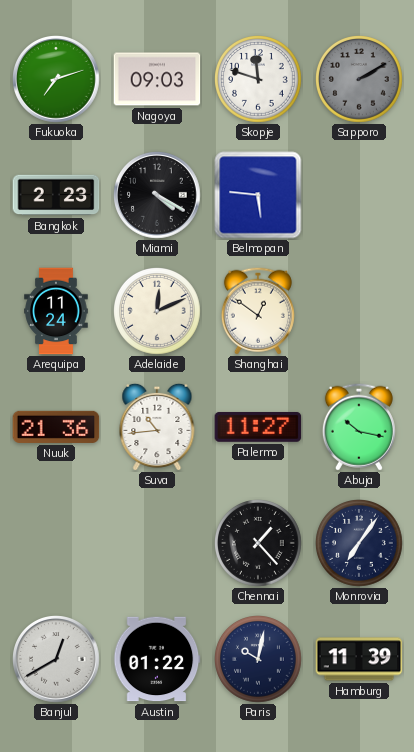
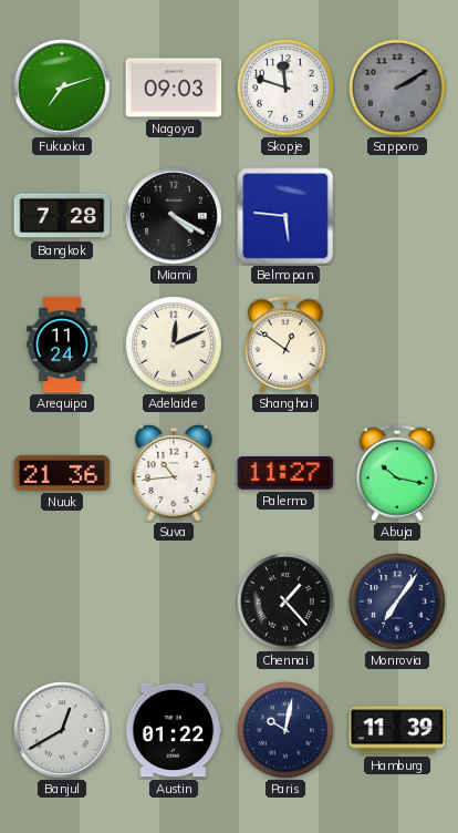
Bangkok: 2:23 -> 7:28 (62, 216)
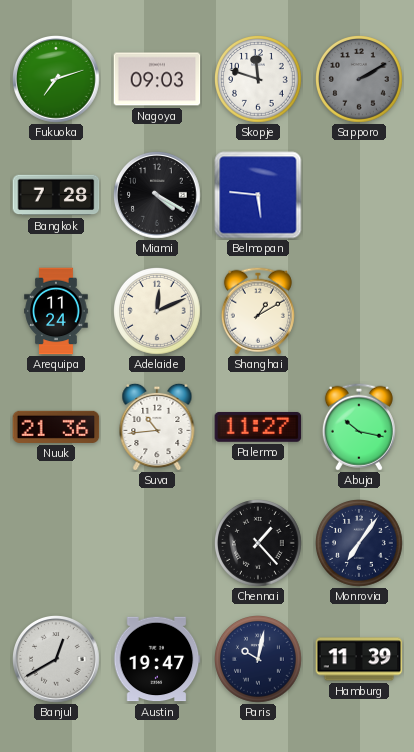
Shanghai: 12:51 -> 1:10 (258, 311)
Austin: 01:22 -> 19:47 (157, 659)
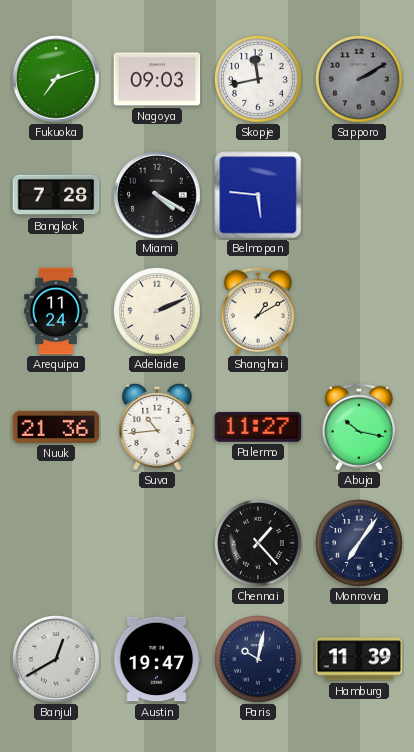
Skopje: 11:48 -> 11:43 (259, 80)
Adelaide: 12:11 -> 2:11 (158, 312)
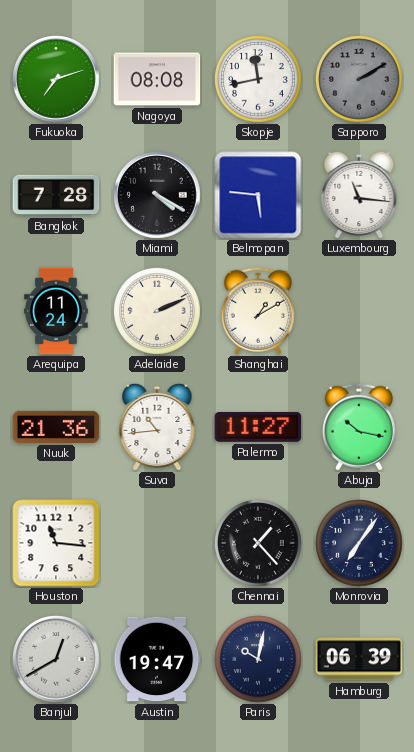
Nagoya: 09:03 -> 08:08 (157, 79)
Luxembourg: none -> 11:16 (359, 195)
Houston: none -> 11:16 (56, 543)
Hamburg: 11:39 -> 06:39 (359, 659)
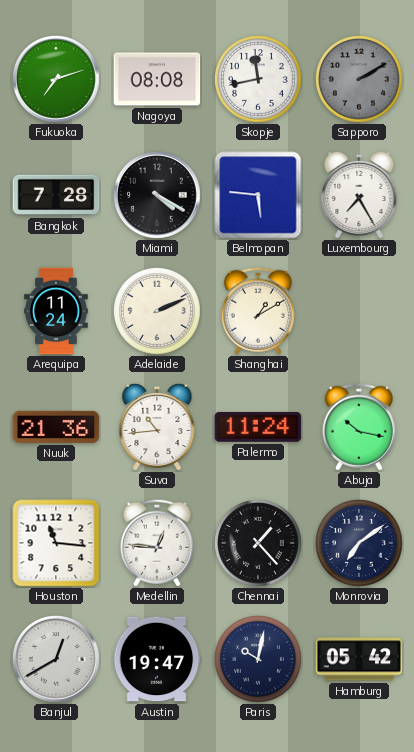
Luxembourg: 11:16 -> 7:25 (359, 195)
Palermo: 11:27 -> 11:24 (258, 427)
Medellin: none -> 12:46 (157, 543)
Monrovia: 7:06 -> 7:09 (360, 544)
Hamburg: 06:39 -> 05:42 (359, 659)
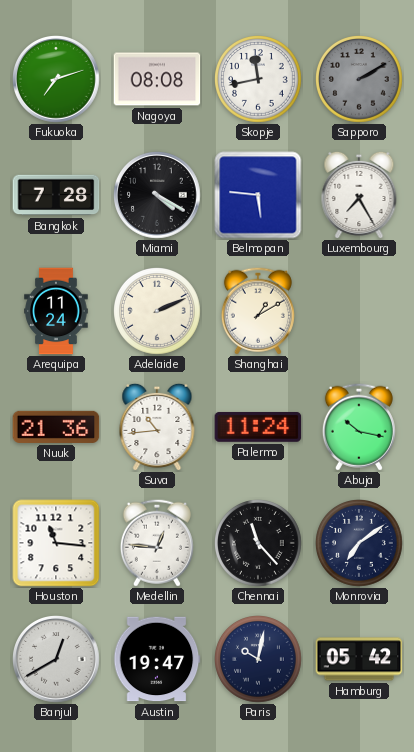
Chennai: 1:23 -> 11:23 (259, 544)
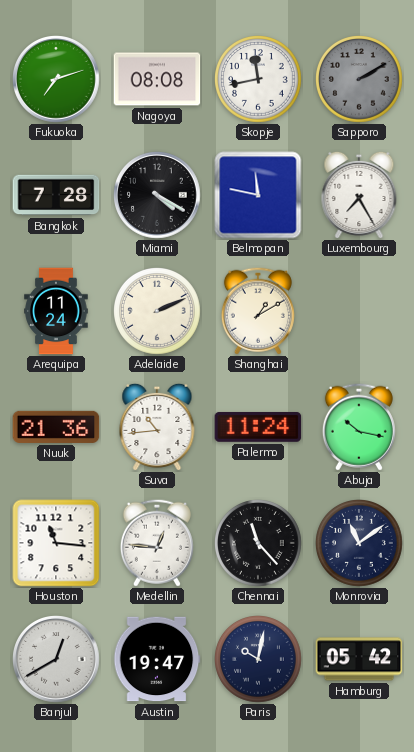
Belmopan: 5:46 -> 11:47 (258, 195)
Monrovia: 7:09 -> 11:09 (360, 544)
